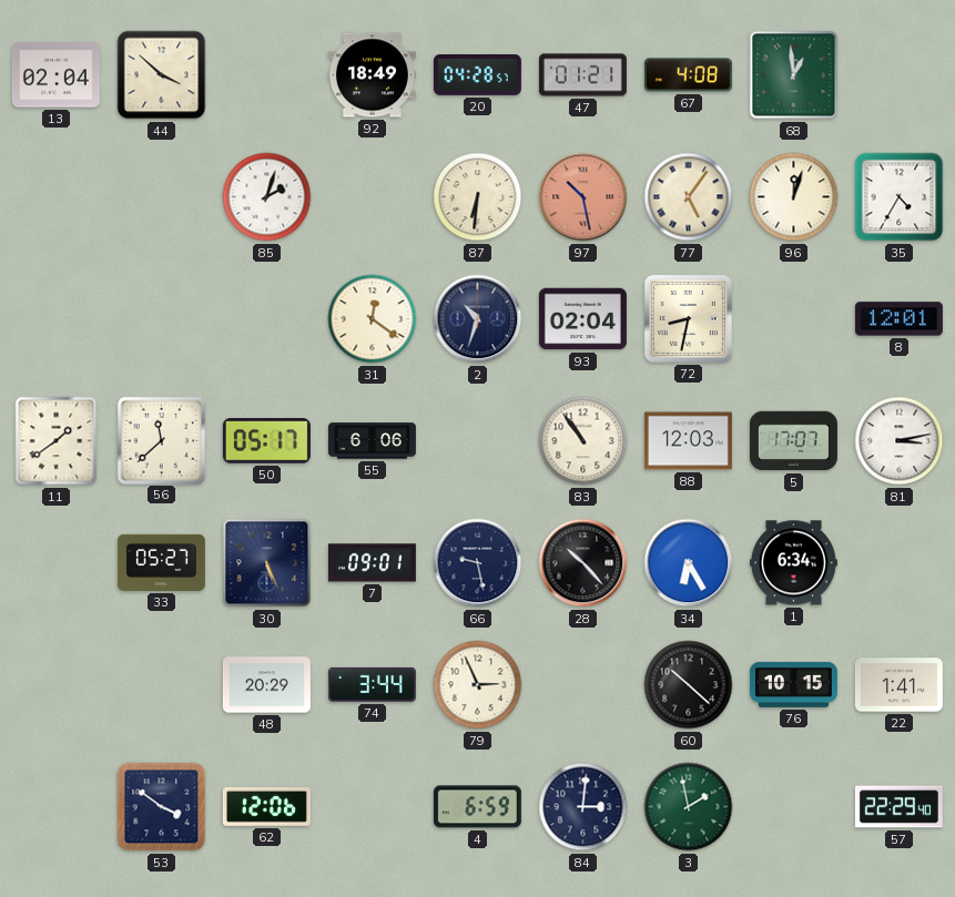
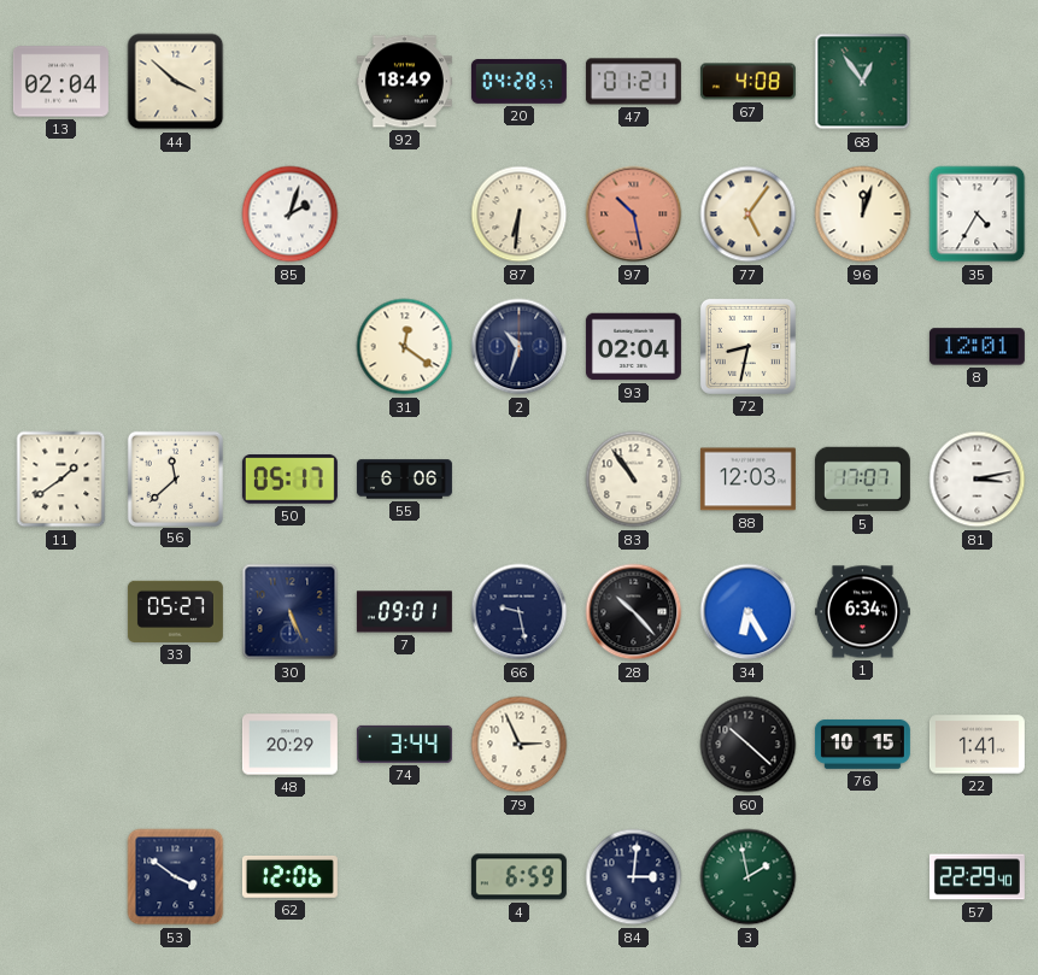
68: 12:59 -> 12:54 (863, 82)
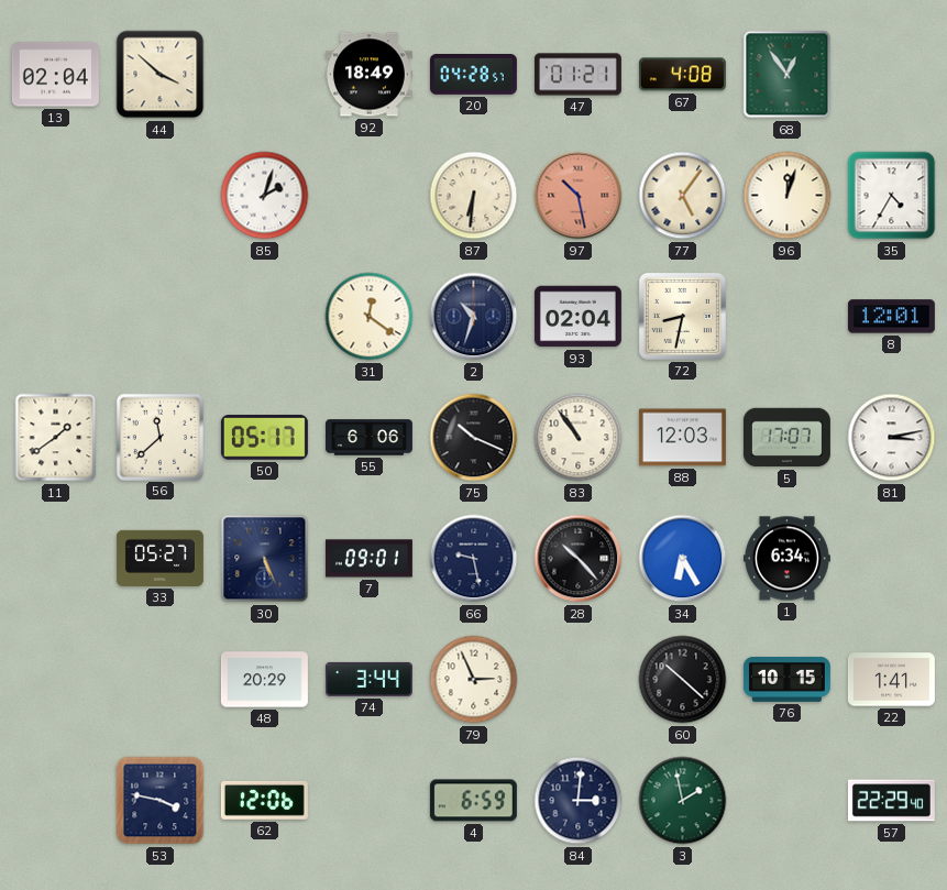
75: none -> 10:19 (474, 438)
53: 3:51 -> 3:47 (161, 801)
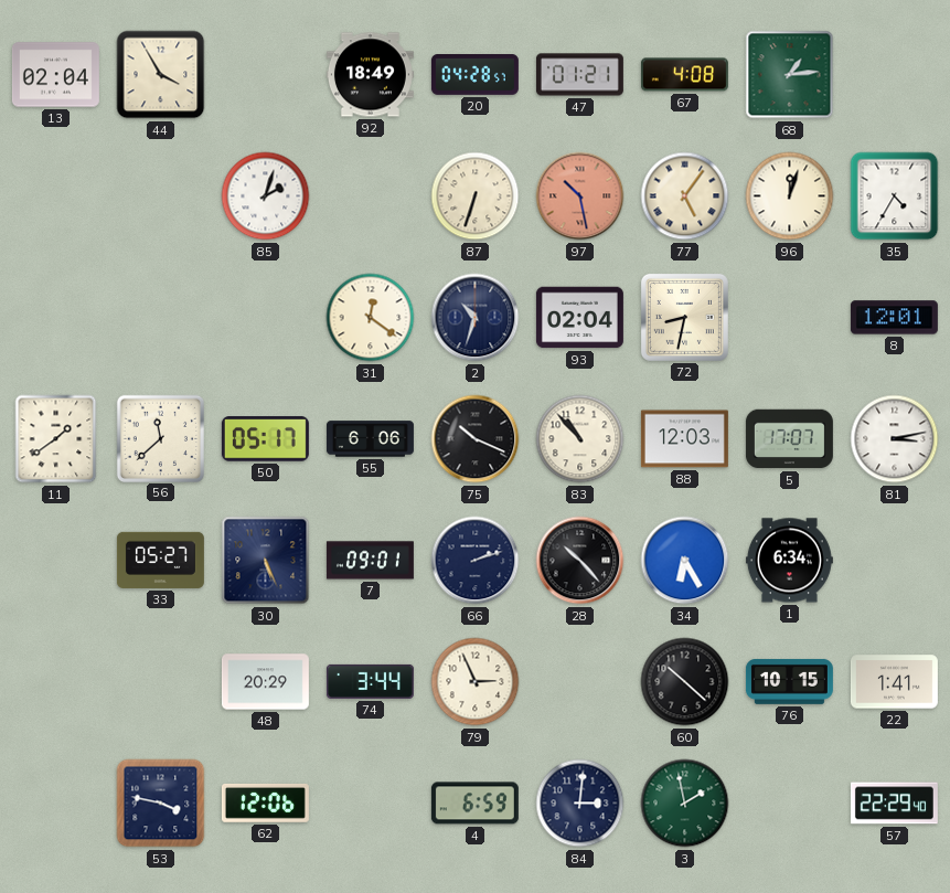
44: 3:52 -> 3:55 (161, 75)
68: 12:54 -> 1:14 (790, 75)
87: 6:31 -> 6:33 (476, 196)
83: 10:54 -> 10:53 (580, 439)
66: 9:28 -> 2:12 (476, 561)
